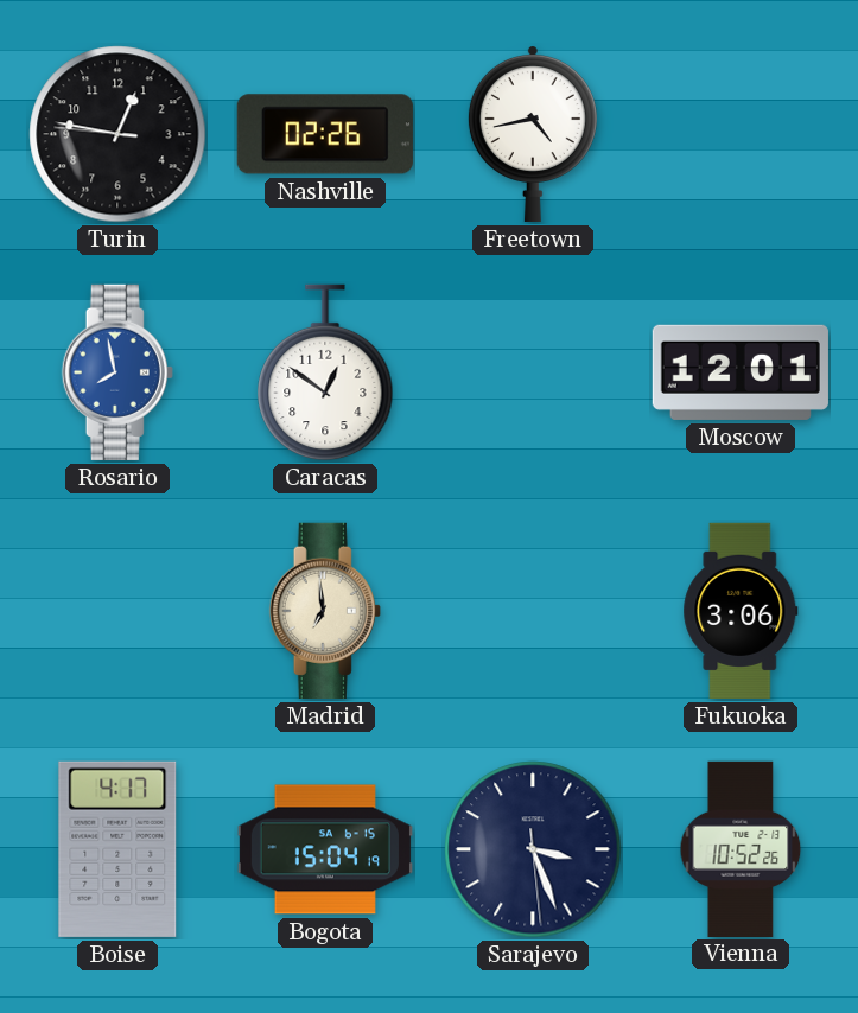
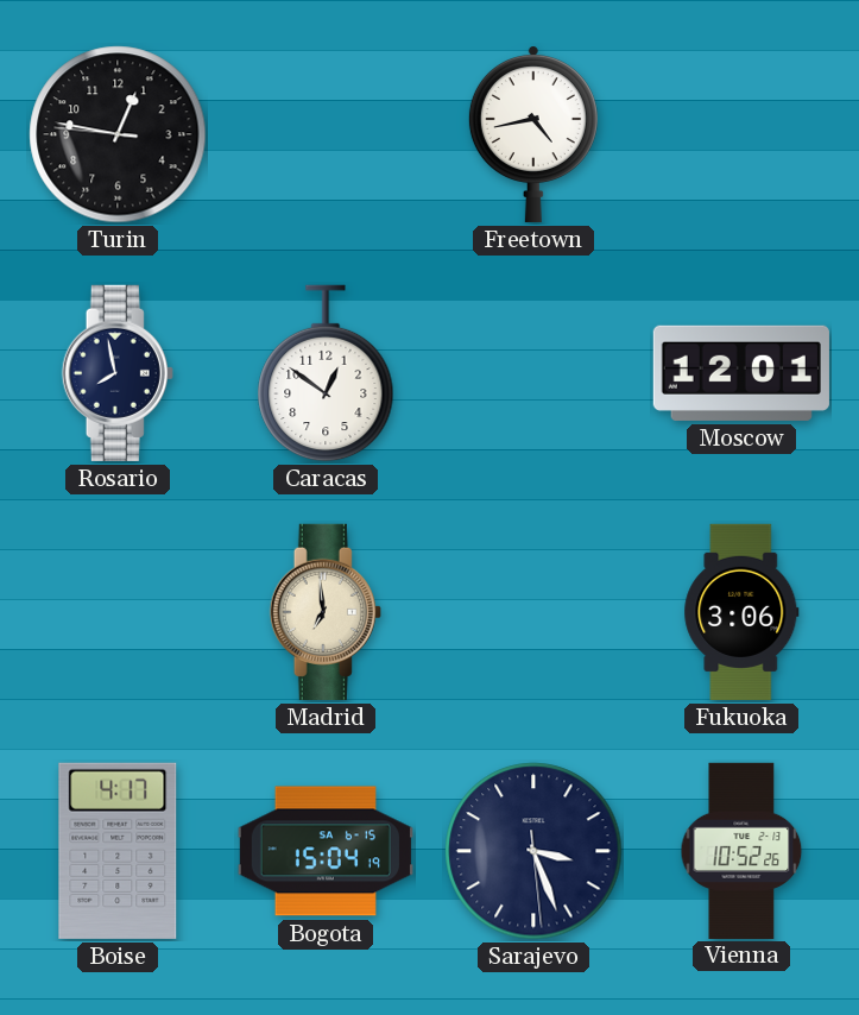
Nashville: 02:26 -> none (325, 134)
Rosario dial: blue -> navy (118, 373)
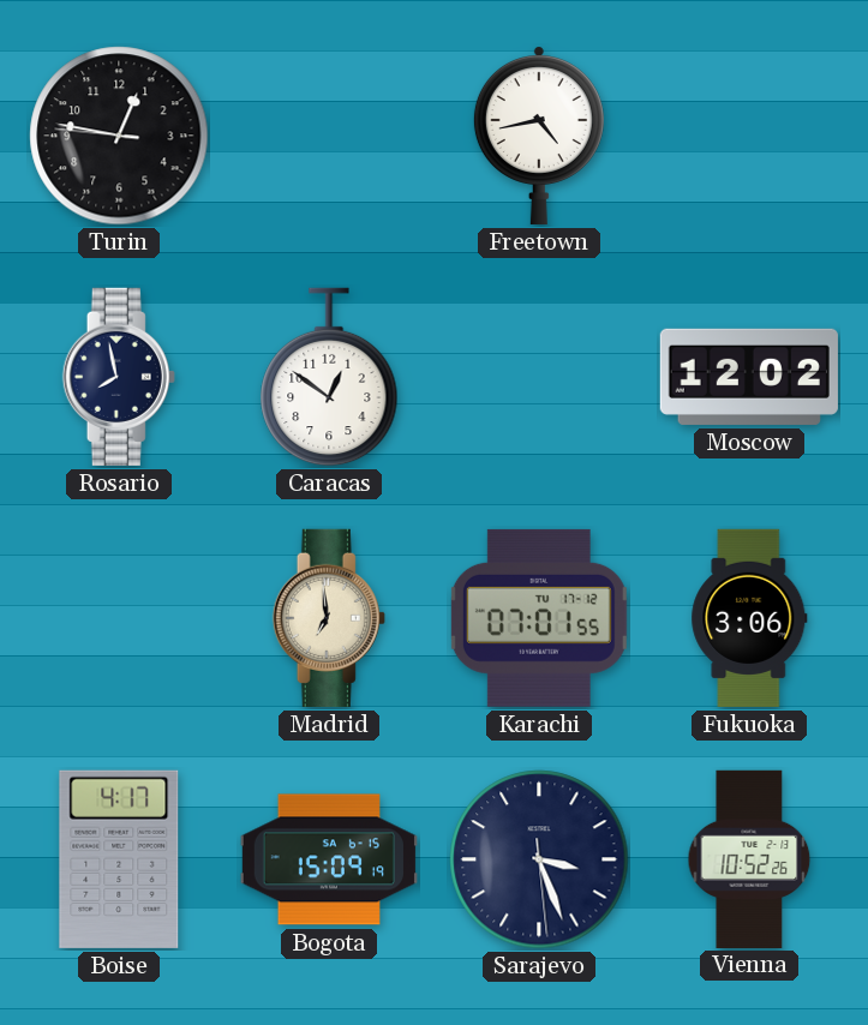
Moscow: 12:01 -> 12:02 (749, 377)
Karachi: none -> 07:01 (539, 618)
Bogota: 15:04 -> 15:09 (329, 859)
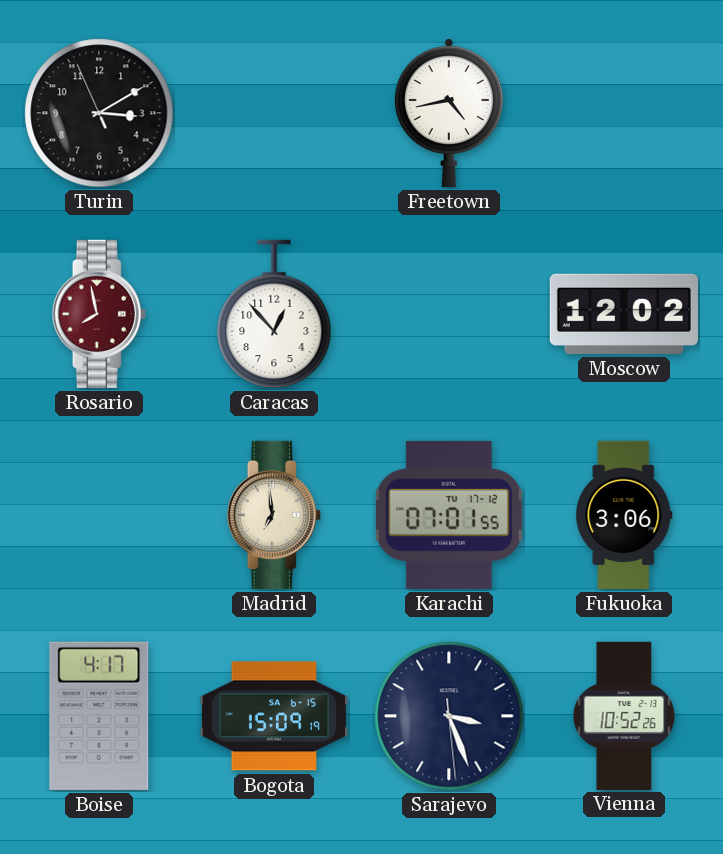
Turin: 12:46 -> 3:09 (99, 113)
Rosario dial: navy -> burgundy (99, 314)
Caracas: 12:51 -> 12:53 (274, 314)
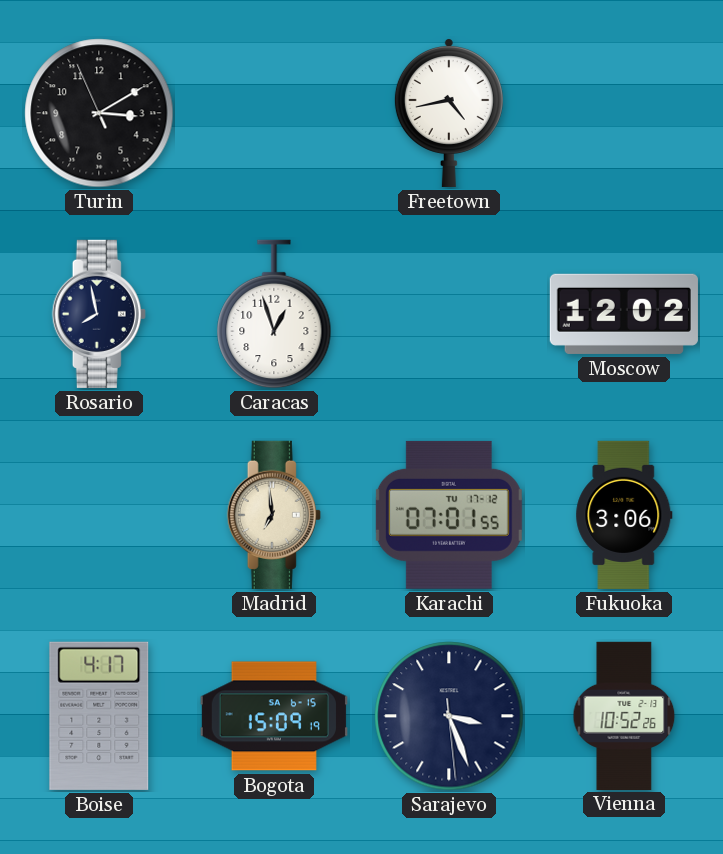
Rosario dial: burgundy -> navy (99, 314)
Caracas: 12:53 -> 12:57 (274, 314)
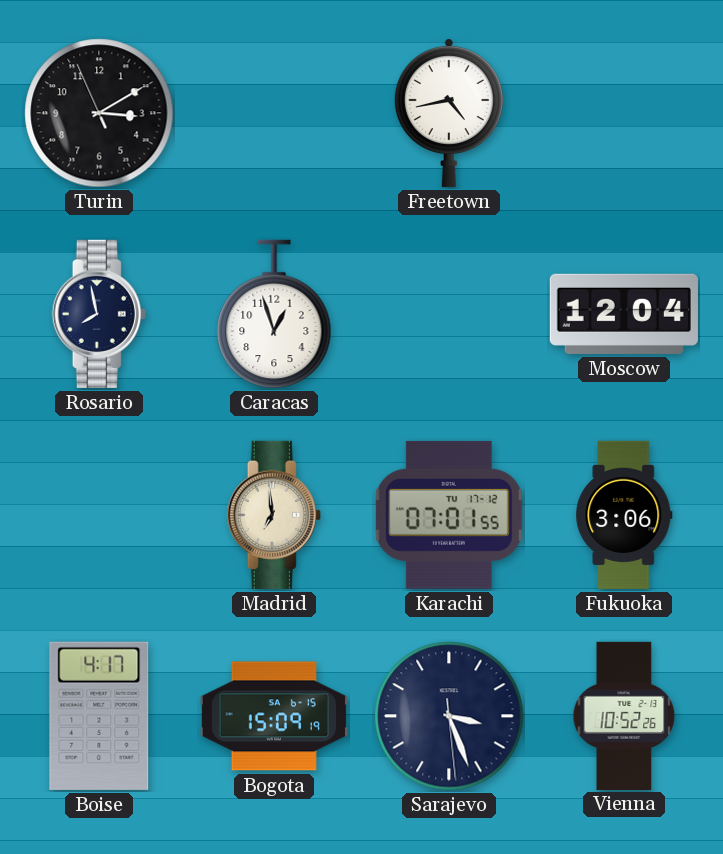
Moscow: 12:02 -> 12:04 (624, 314)
